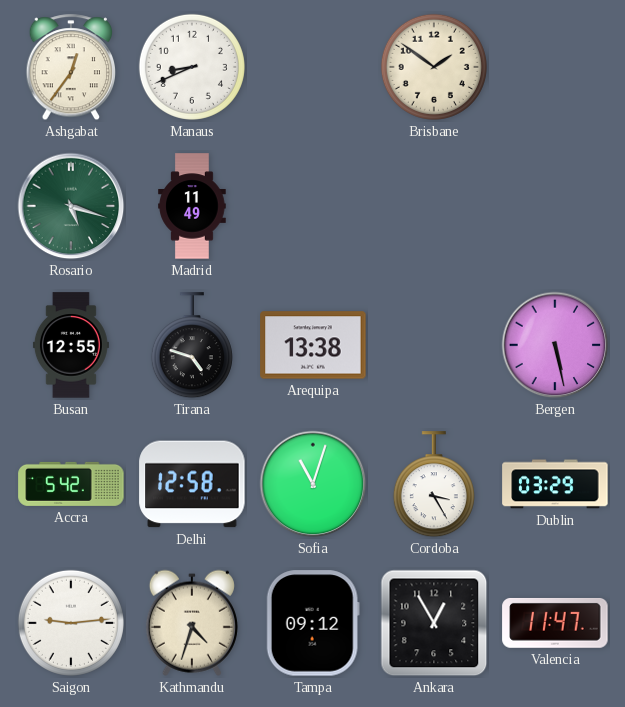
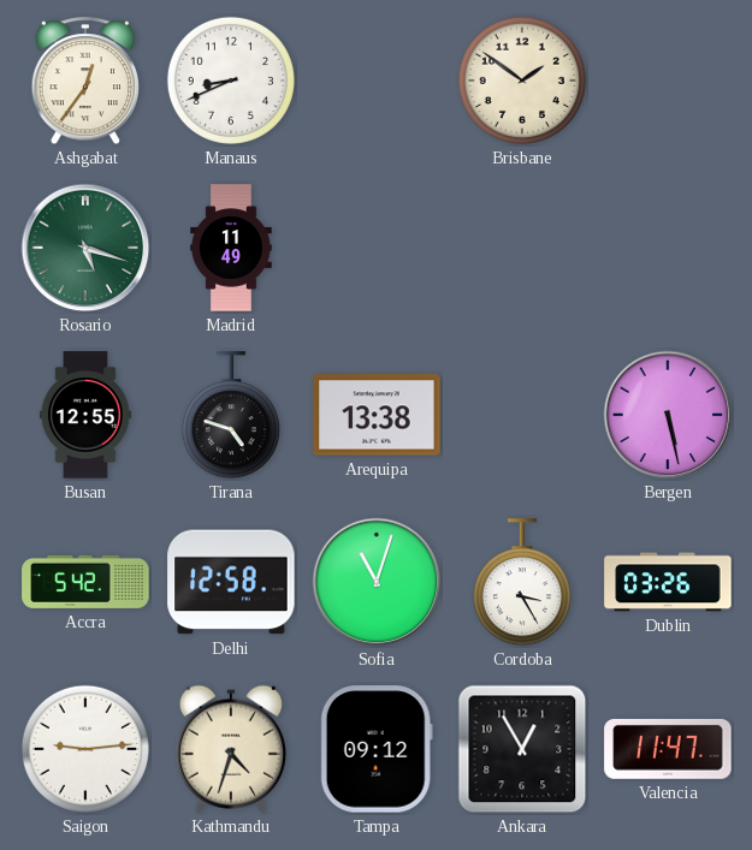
Dublin: 03:29 -> 03:26 (668, 582)
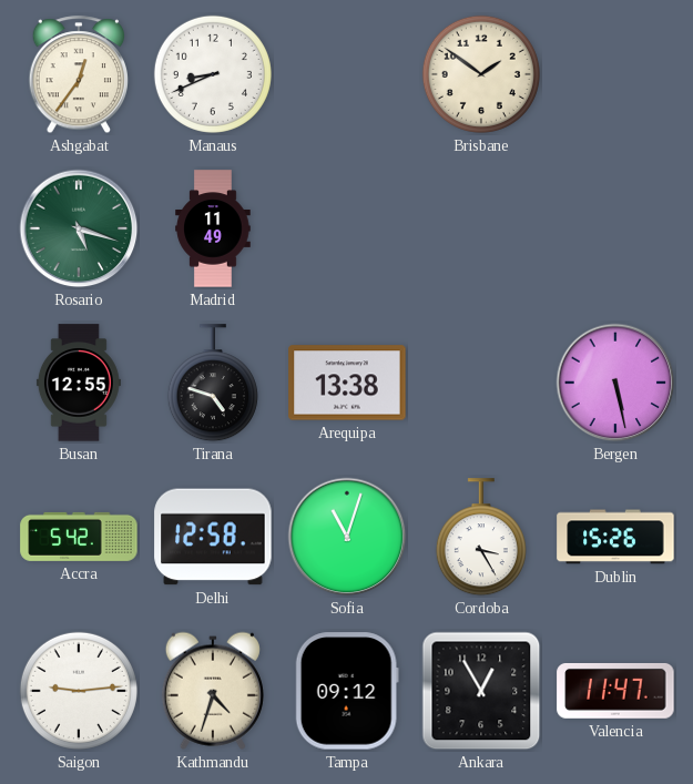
Dublin: 03:26 -> 15:26 (615, 537)
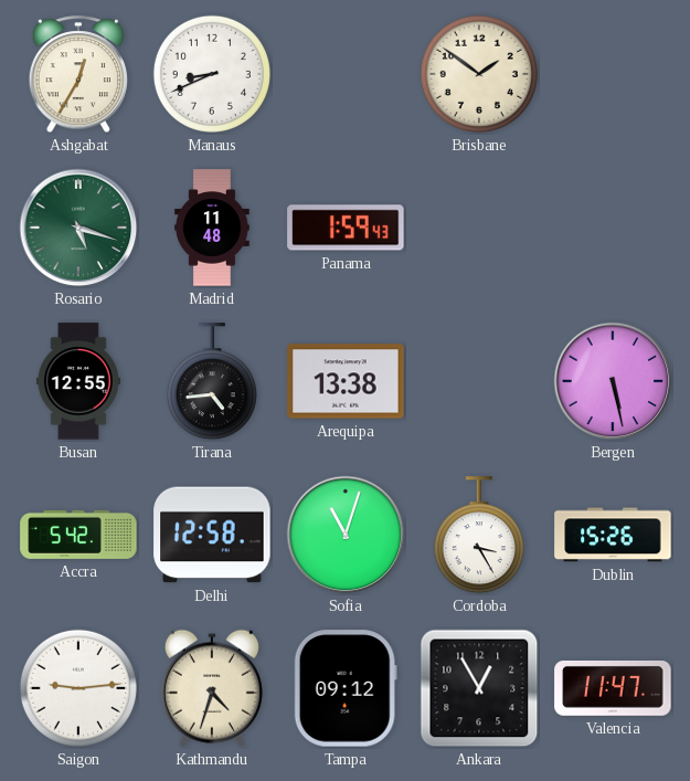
Ashgabat: 12:36 -> 12:35 (77, 75)
Madrid: 11:49 -> 11:48 (212, 228)
Panama: none -> 1:59 (346, 228)
Tirana: 4:48 -> 4:44 (212, 382)
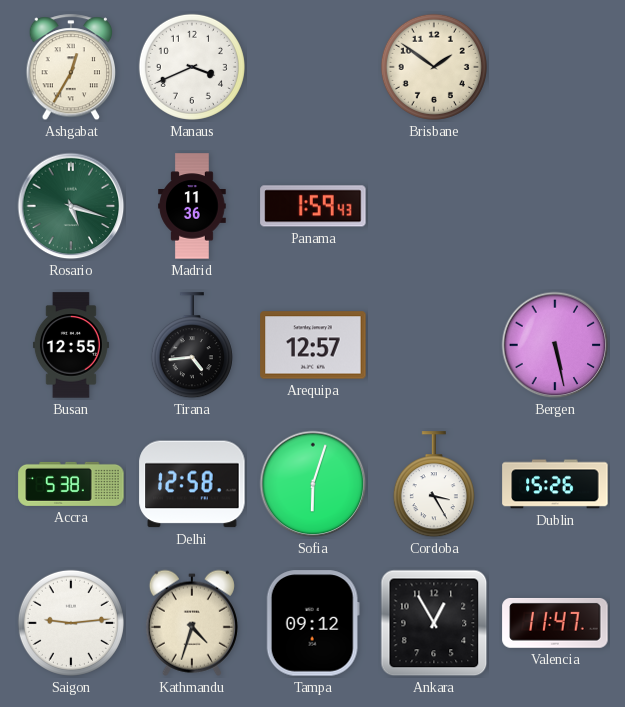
Manaus: 8:41 -> 3:41 (192, 67)
Madrid: 11:48 -> 11:36 (192, 206)
Arequipa: 13:38 -> 12:57 (313, 345)
Accra: 5:42 -> 5:38 (71, 484)
Sofia: 11:03 -> 6:03 (313, 484)
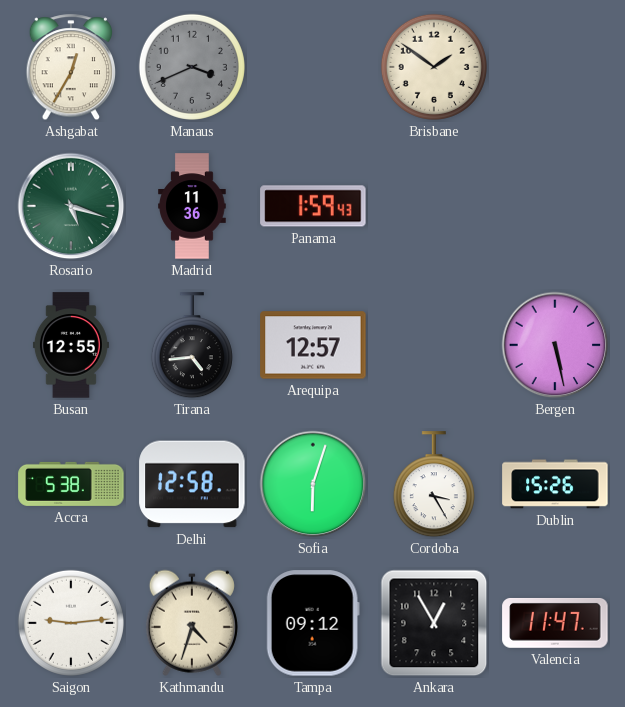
Manaus dial: white -> grey (192, 67)
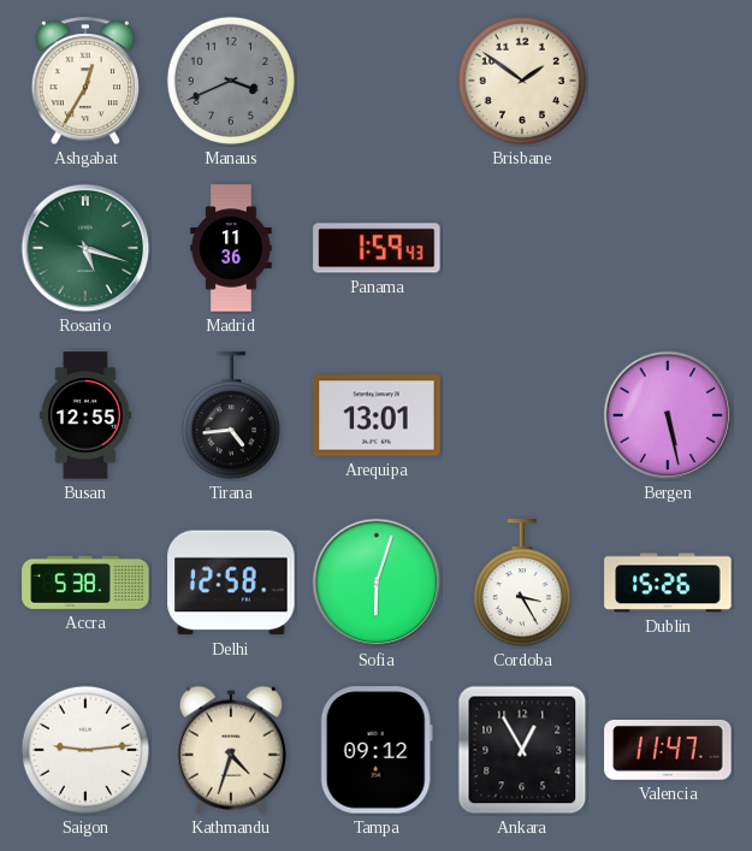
Arequipa: 12:57 -> 13:01 (377, 415)
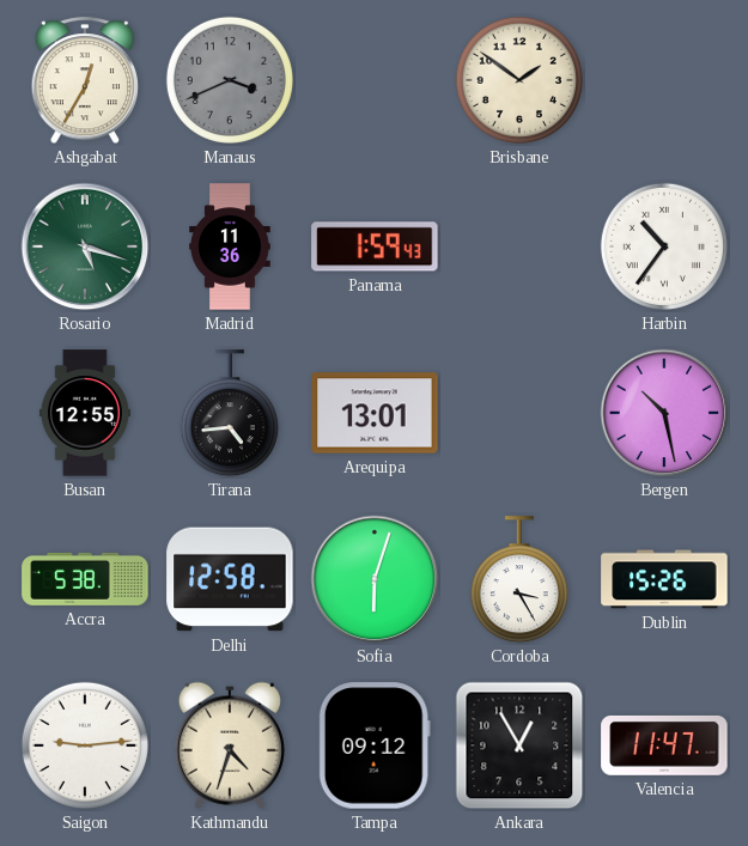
Harbin: none -> 10:36 (664, 247)
Bergen: 5:28 -> 10:28 (664, 413)
